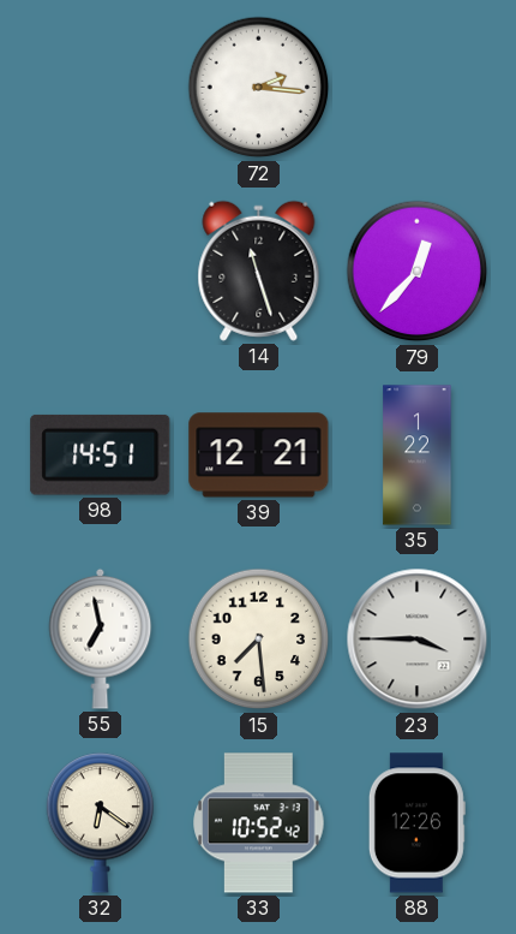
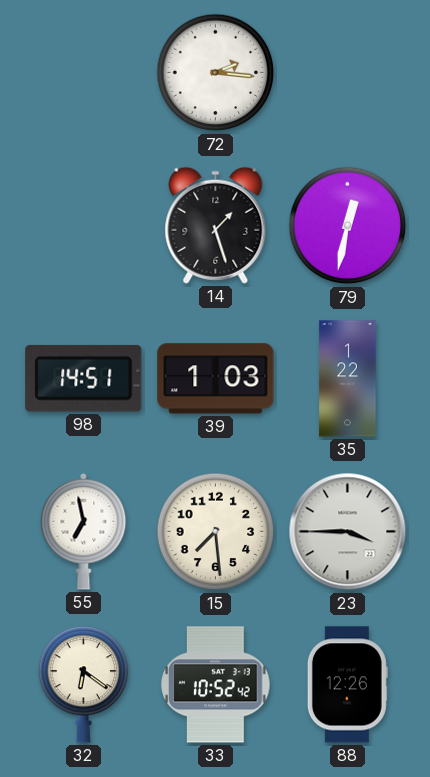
14: 11:27 -> 1:27 (216, 225)
79: 12:37 -> 12:32 (348, 226)
39: 12:21 -> 1:03 (216, 379)
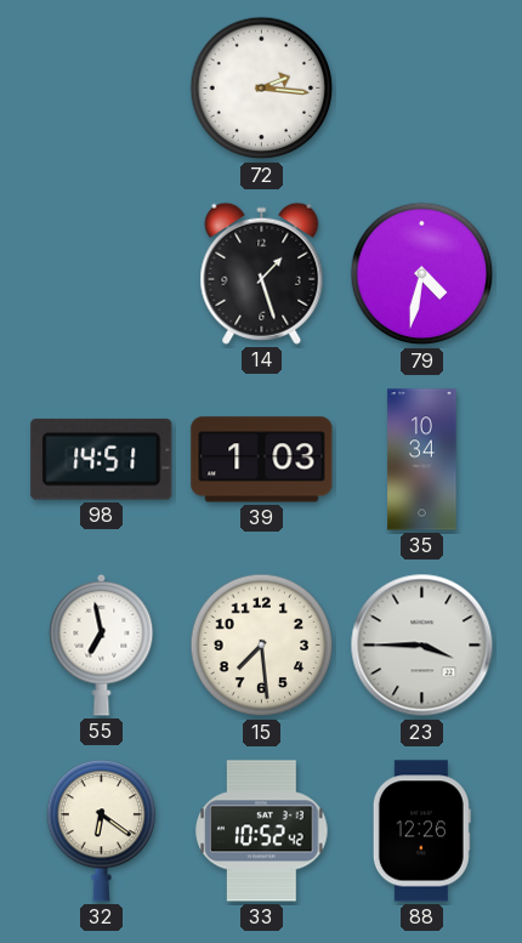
79: 12:32 -> 4:32 (422, 274)
35: 1:22 -> 10:34 (422, 460)
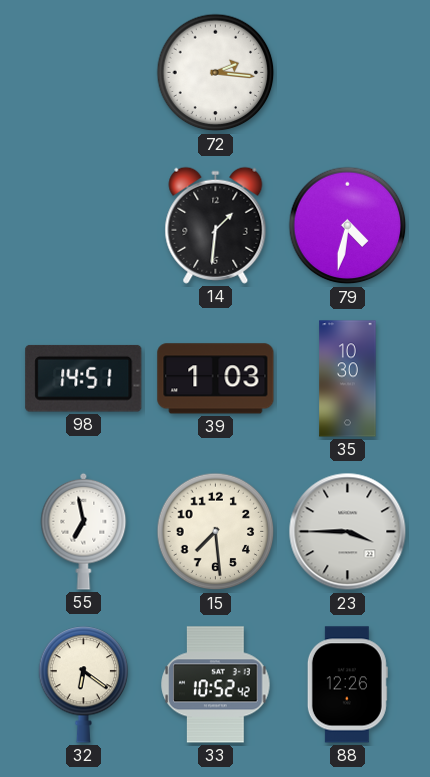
14: 1:27 -> 1:31 (216, 225)
35: 10:34 -> 10:30 (348, 379)
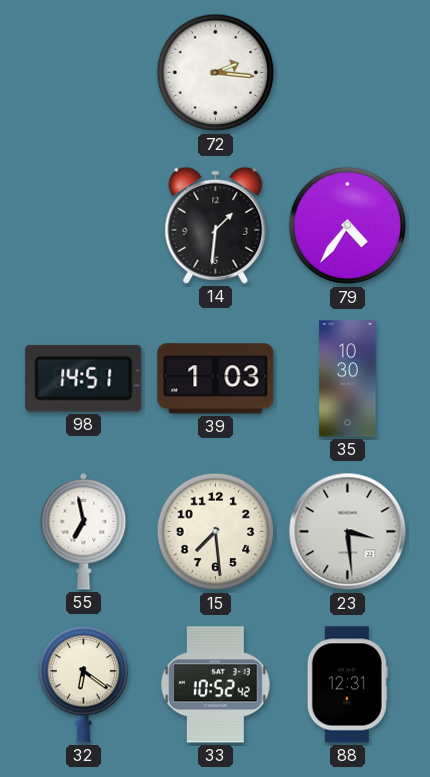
79: 4:32 -> 4:36 (348, 226)
23: 3:45 -> 3:29 (348, 532)
88: 12:26 -> 12:31 (347, 685)
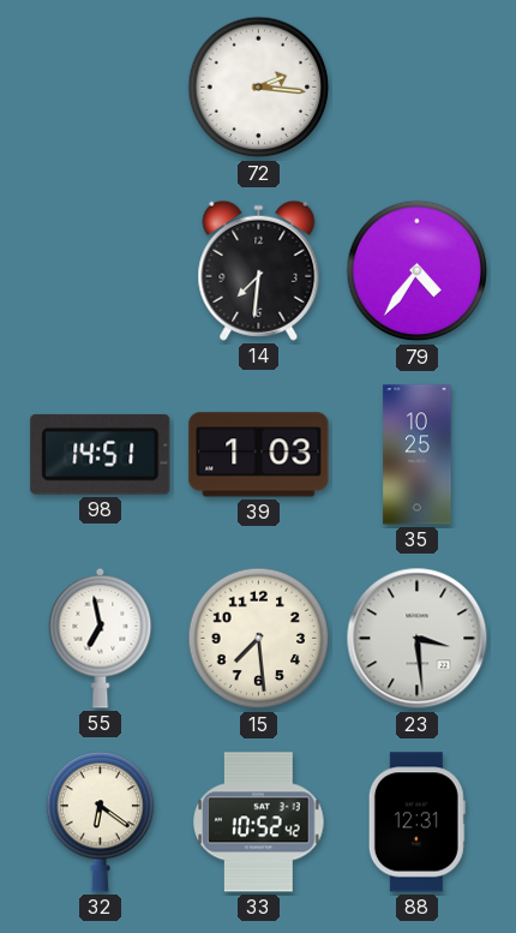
14: 1:31 -> 7:31 (259, 270)
35: 10:30 -> 10:25 (418, 455)
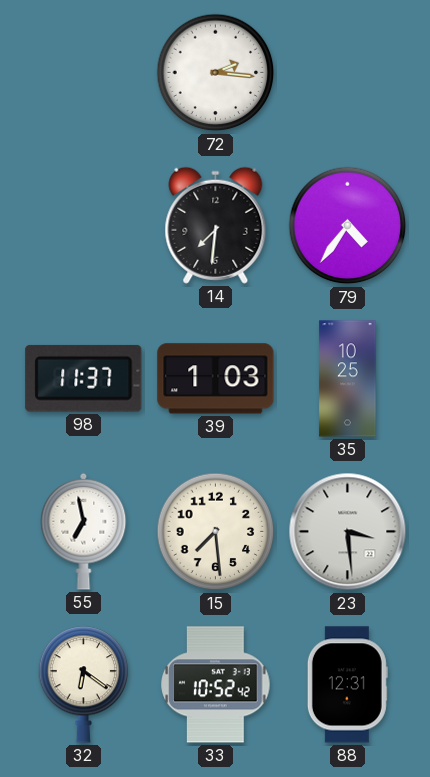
98: 14:51 -> 11:37 (84, 378)
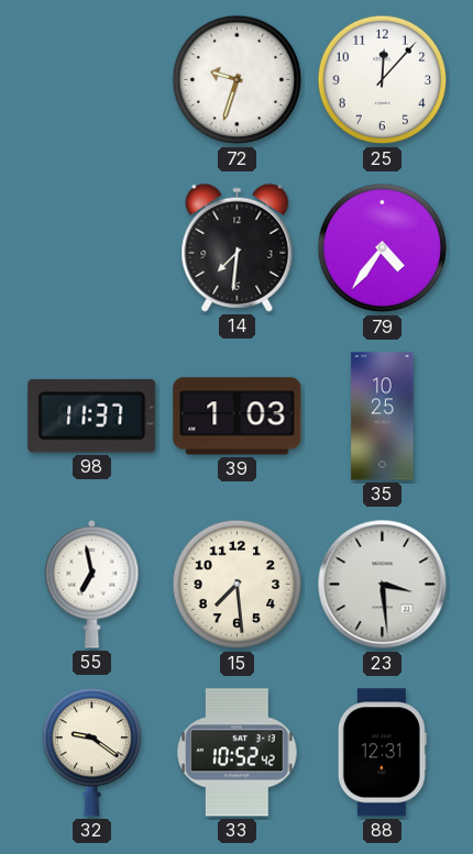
72: 2:16 -> 9:33 (238, 80)
25: none -> 12:07 (383, 80)
32: 6:21 -> 9:21 (92, 753)
